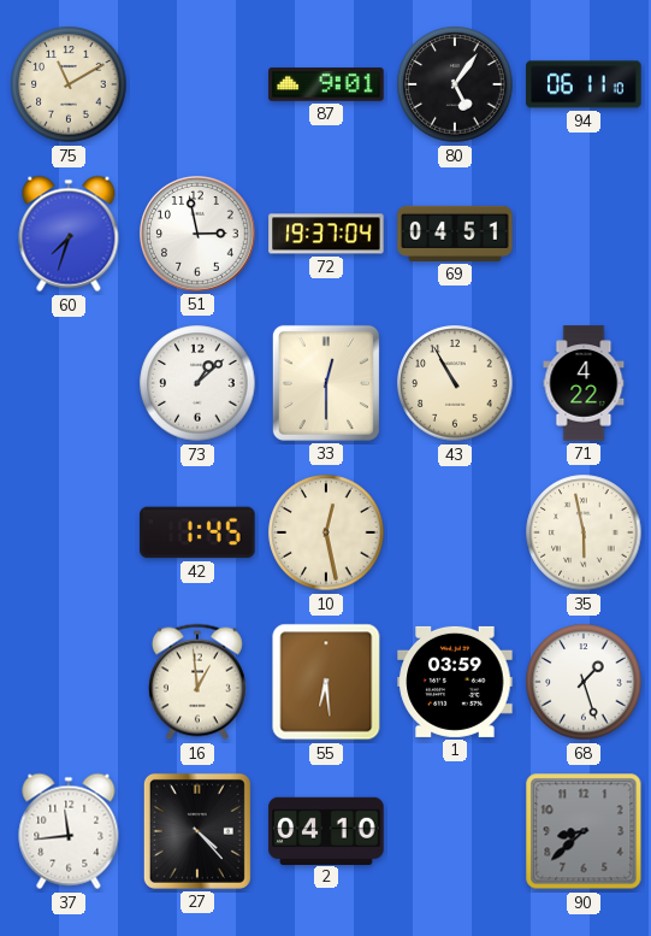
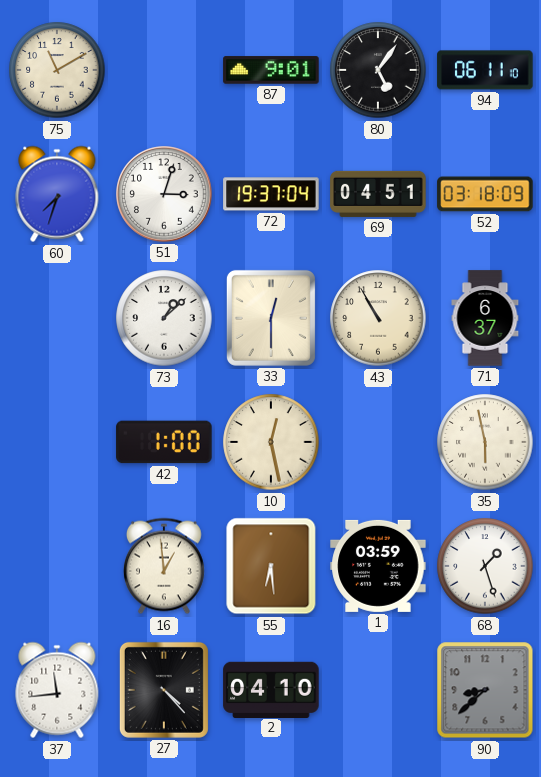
51: 2:58 -> 3:03 (164, 194)
52: none -> 03:18 (485, 194)
71: 4:22 -> 6:37 (485, 318)
42: 1:45 -> 1:00 (164, 442)
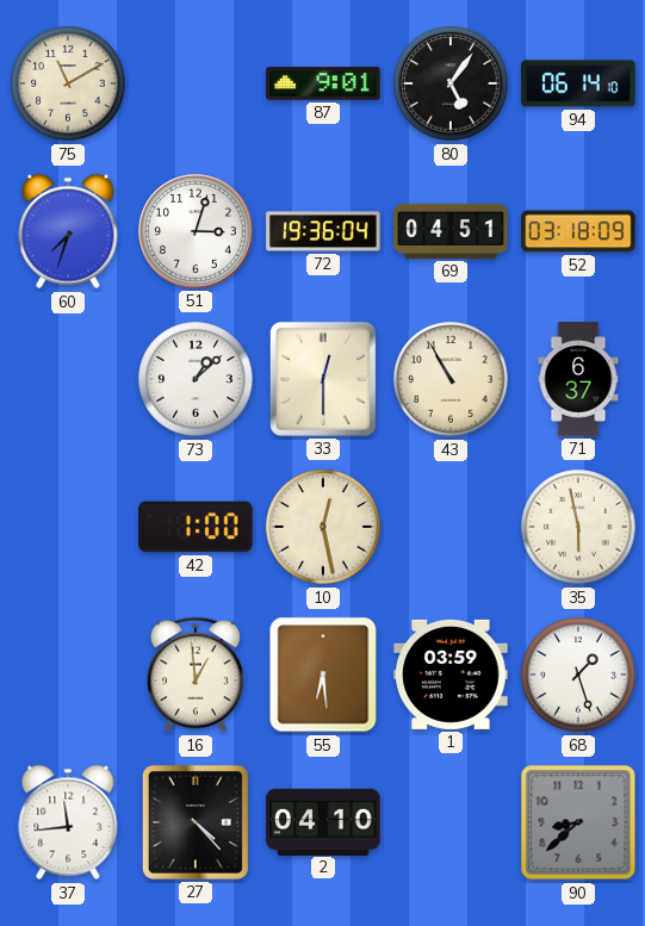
94: 06:11 -> 06:14 (578, 83)
72: 19:37 -> 19:36 (323, 231)
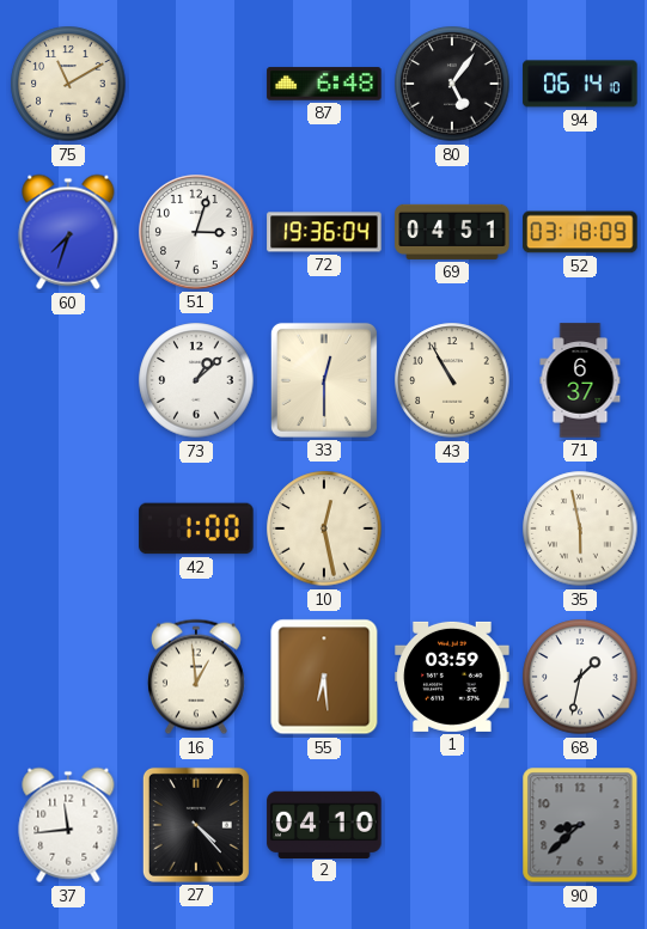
87: 9:01 -> 6:48 (324, 84)
68: 1:27 -> 1:32 (580, 677)
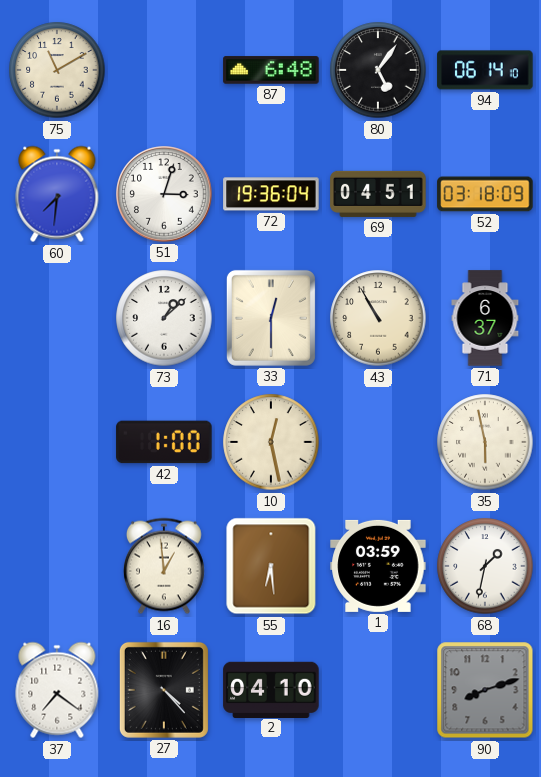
60: 7:33 -> 7:31 (57, 194)
37: 11:44 -> 7:21 (57, 690)
90: 8:38 -> 8:12 (485, 690)
